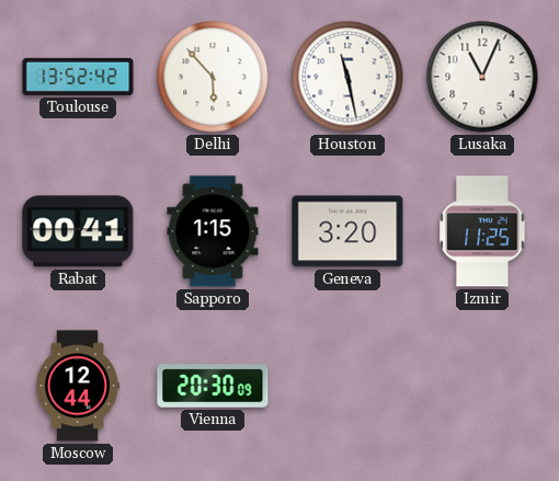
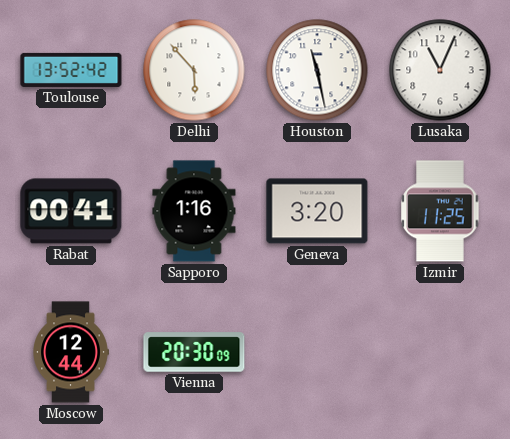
Sapporo: 1:15 -> 1:16 (194, 211)
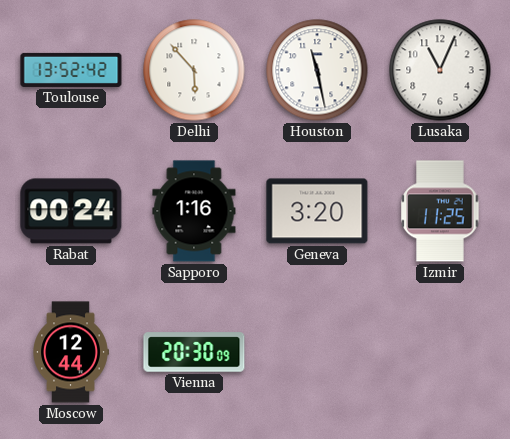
Rabat: 00:41 -> 00:24 (71, 211)
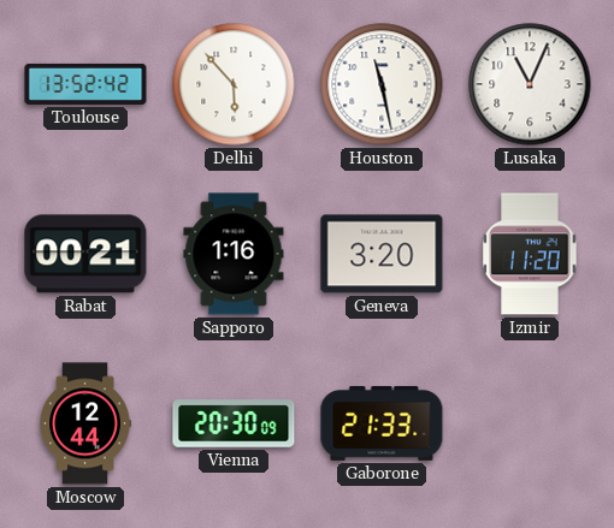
Rabat: 00:24 -> 00:21 (85, 254)
Izmir: 11:25 -> 11:20 (530, 254)
Gaborone: none -> 21:33 (382, 423)
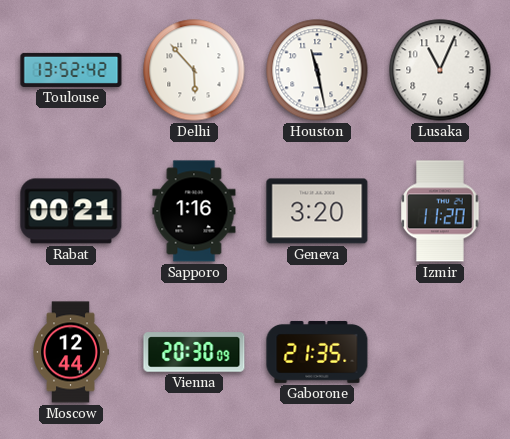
Gaborone: 21:33 -> 21:35 (317, 352)
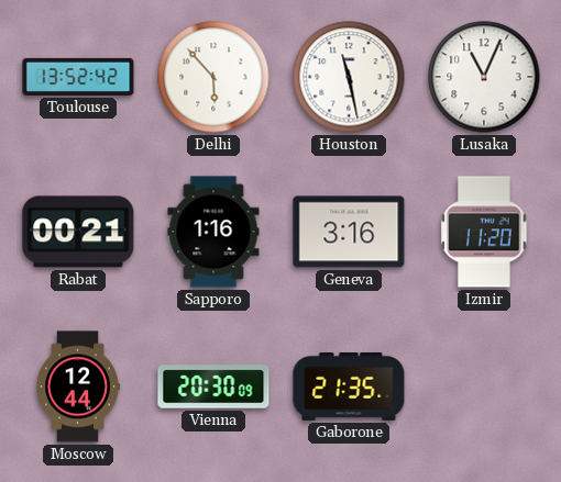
Geneva: 3:20 -> 3:16 (349, 232)
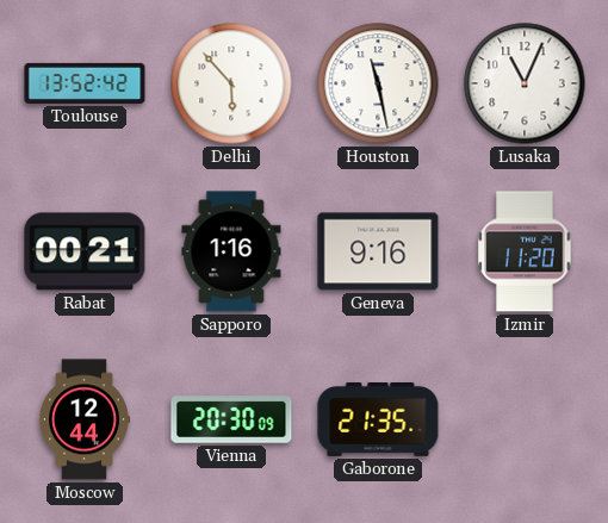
Geneva: 3:16 -> 9:16 (378, 251)
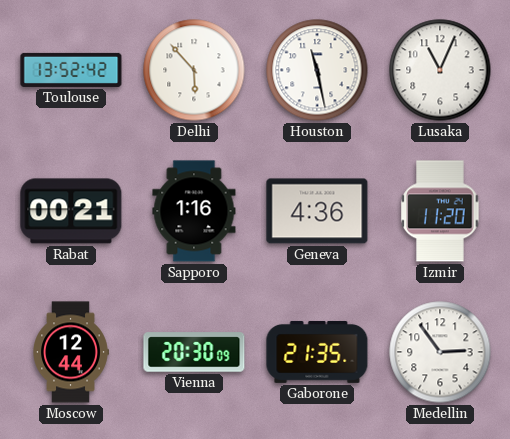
Geneva: 9:16 -> 4:36 (317, 211)
Medellin: none -> 2:54 (440, 352)
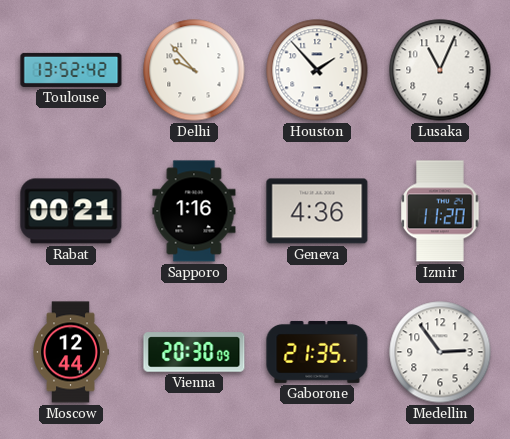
Delhi: 5:53 -> 9:53 (194, 70)
Houston: 11:28 -> 1:53 (317, 70)
